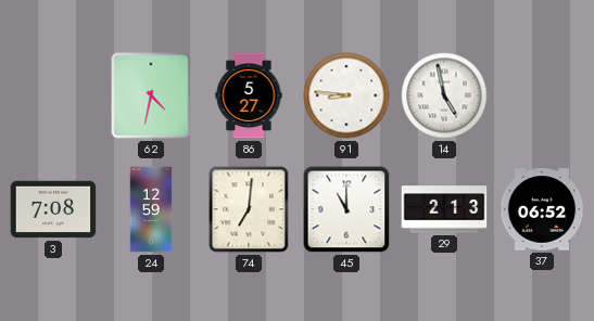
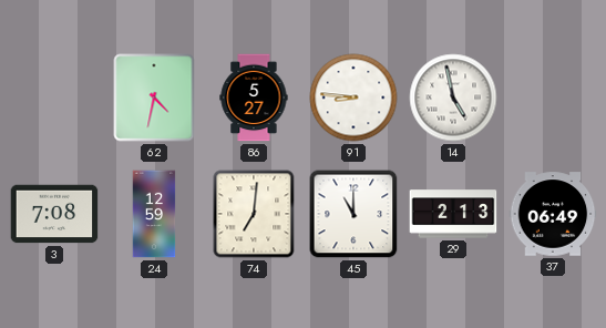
37: 06:52 -> 06:49 (553, 214)
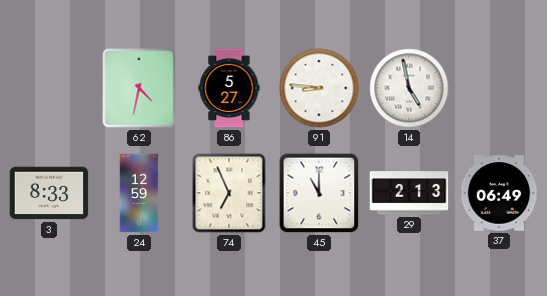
3: 7:08 -> 8:33 (49, 193)
74: 7:01 -> 6:56 (229, 193)
